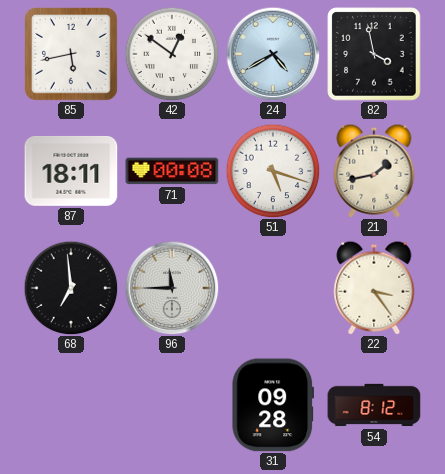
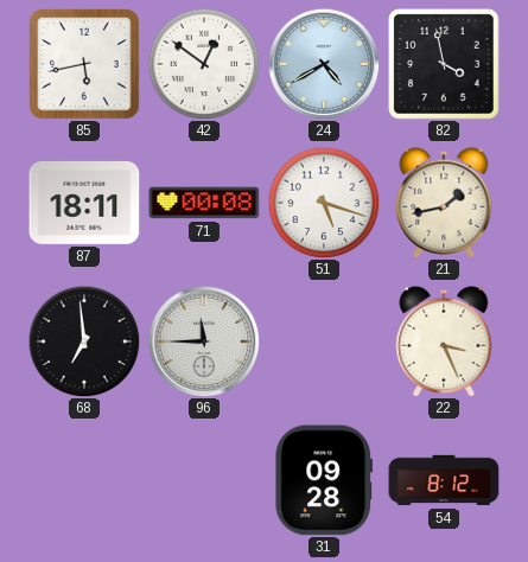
22: 3:24 -> 3:26 (444, 341)
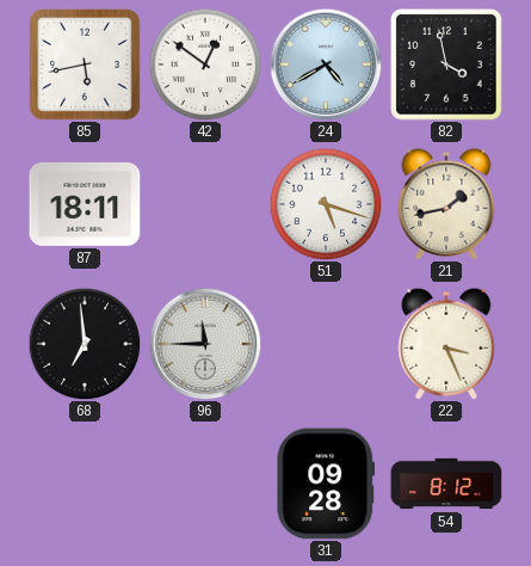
71: 00:08 -> none (204, 203)
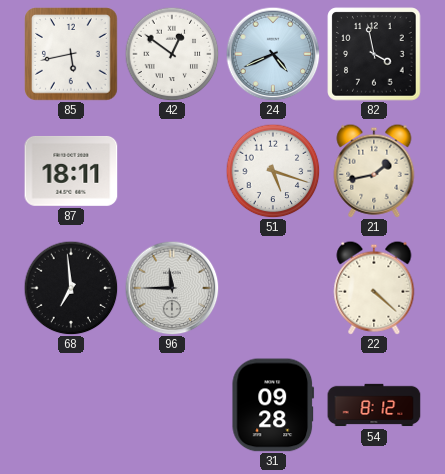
24: 4:40 -> 4:41 (273, 54)
22: 3:26 -> 4:22 (374, 288)
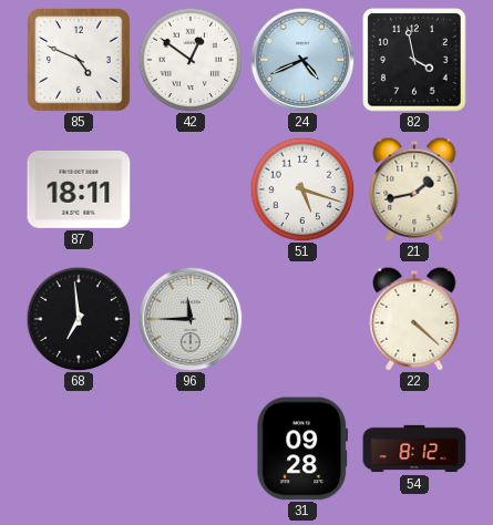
85: 5:43 -> 4:49 (79, 60)
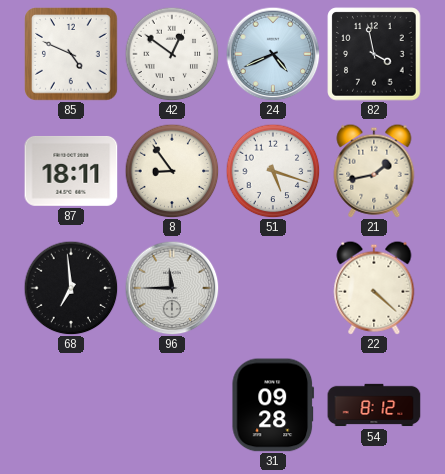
8: none -> 8:54 (172, 171)
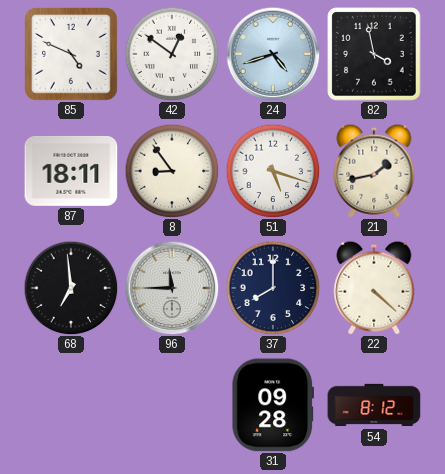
24: 4:41 -> 4:42 (273, 54)
37: none -> 8:00 (273, 288)
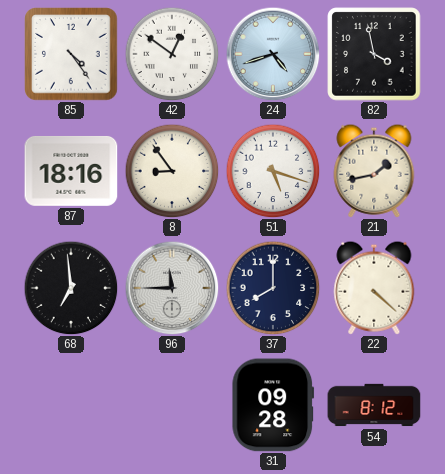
85: 4:49 -> 4:24 (71, 54)
87: 18:11 -> 18:16 (71, 171)
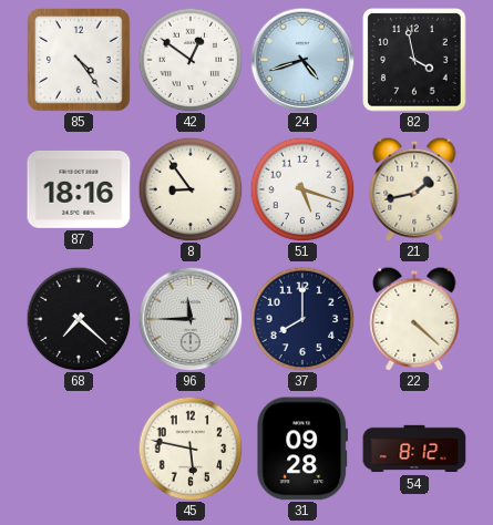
68: 6:59 -> 7:22 (79, 319)
45: none -> 5:47 (191, 449)
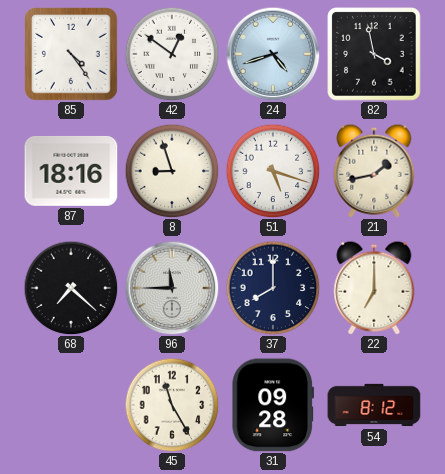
8: 8:54 -> 8:57 (172, 171)
22: 4:22 -> 7:00 (374, 288)
45: 5:47 -> 11:25 (172, 405)
